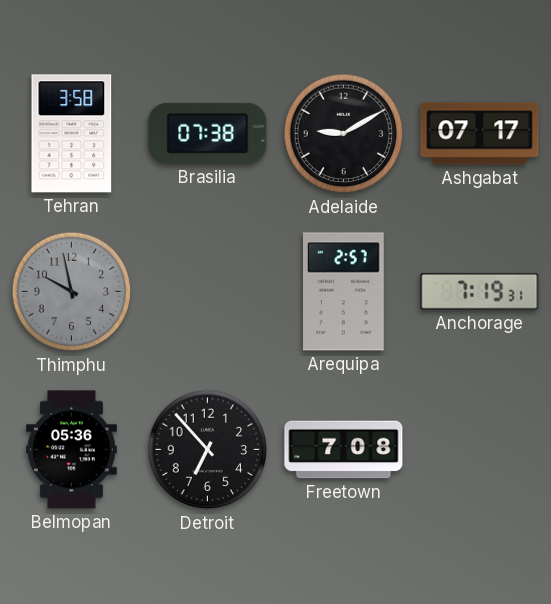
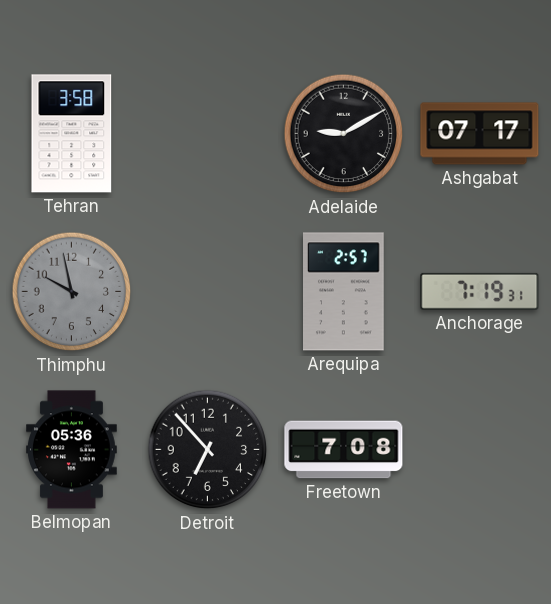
Brasilia: 07:38 -> none (208, 133)
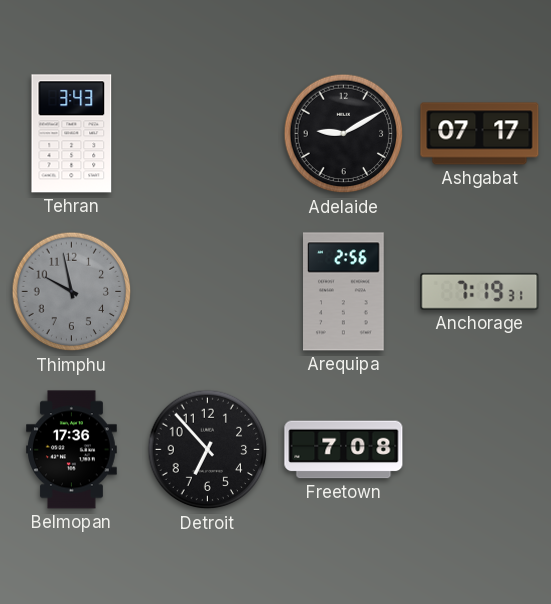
Tehran: 3:58 -> 3:43 (72, 134)
Arequipa: 2:57 -> 2:56 (344, 292)
Belmopan: 05:36 -> 17:36 (72, 450)
